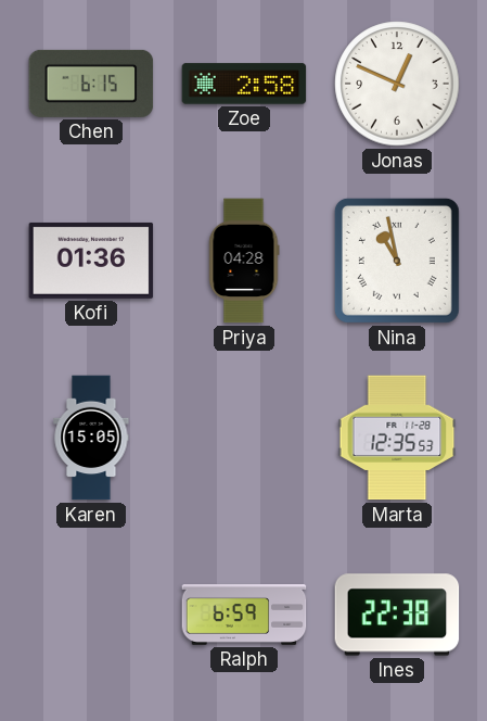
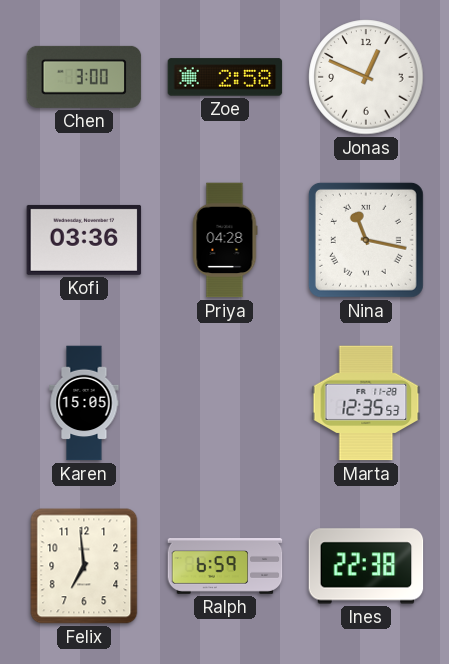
Chen: 6:15 -> 3:00 (84, 77)
Kofi: 01:36 -> 03:36 (84, 240)
Nina: 10:58 -> 11:17 (366, 240)
Felix: none -> 6:59 (84, 566)
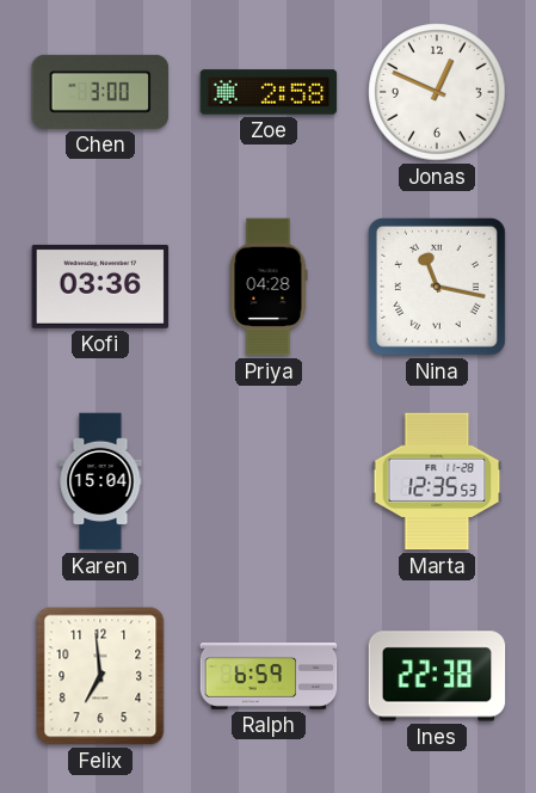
Karen: 15:05 -> 15:04 (100, 481)
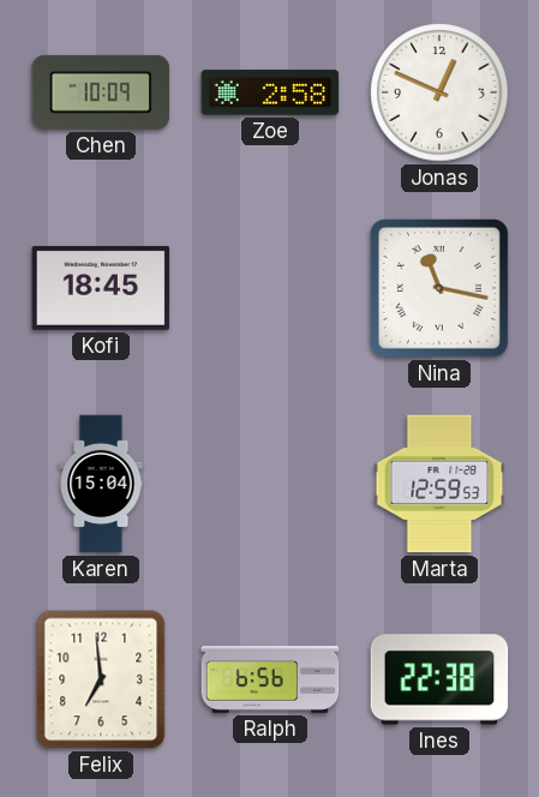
Chen: 3:00 -> 10:09 (101, 92)
Kofi: 03:36 -> 18:45 (101, 288)
Priya: 04:28 -> none (269, 287)
Marta: 12:35 -> 12:59 (439, 484)
Ralph: 6:59 -> 6:56 (270, 681)
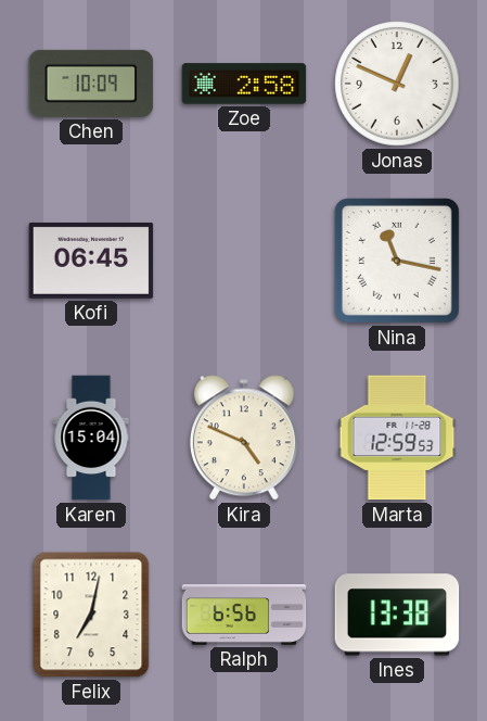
Kofi: 18:45 -> 06:45 (91, 261)
Kira: none -> 4:49 (244, 438)
Felix: 6:59 -> 7:02 (91, 615)
Ines: 22:38 -> 13:38 (397, 615)
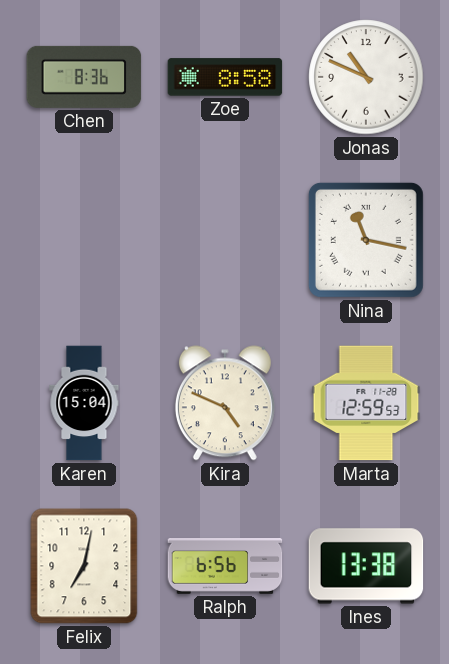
Chen: 10:09 -> 8:36 (84, 77)
Zoe: 2:58 -> 8:58 (225, 77)
Jonas: 12:49 -> 10:49 (366, 77)
Kofi: 06:45 -> none (91, 261)
